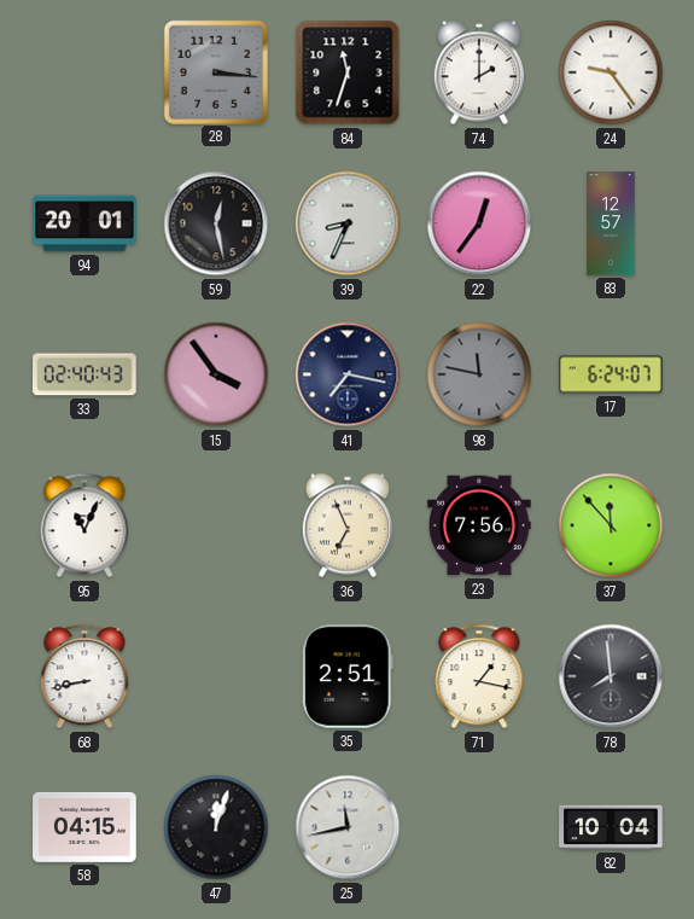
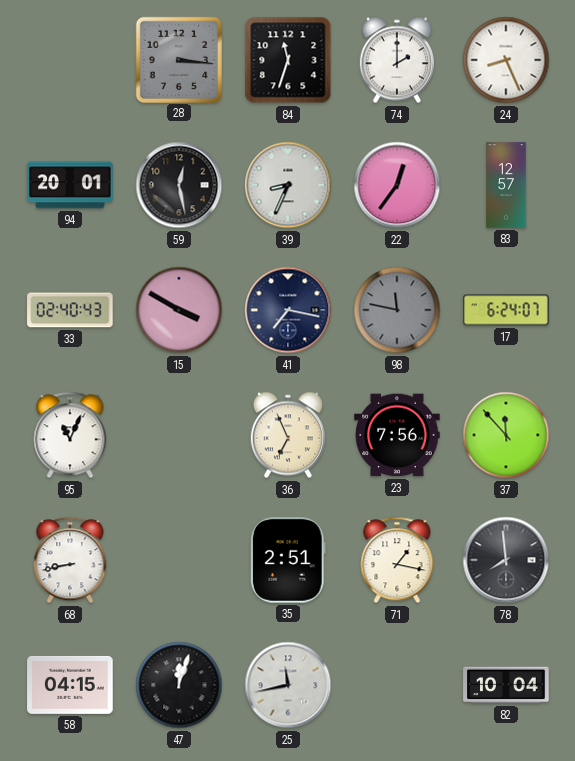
24: 9:24 -> 8:26 (506, 60)
15: 3:54 -> 3:50 (179, 310)
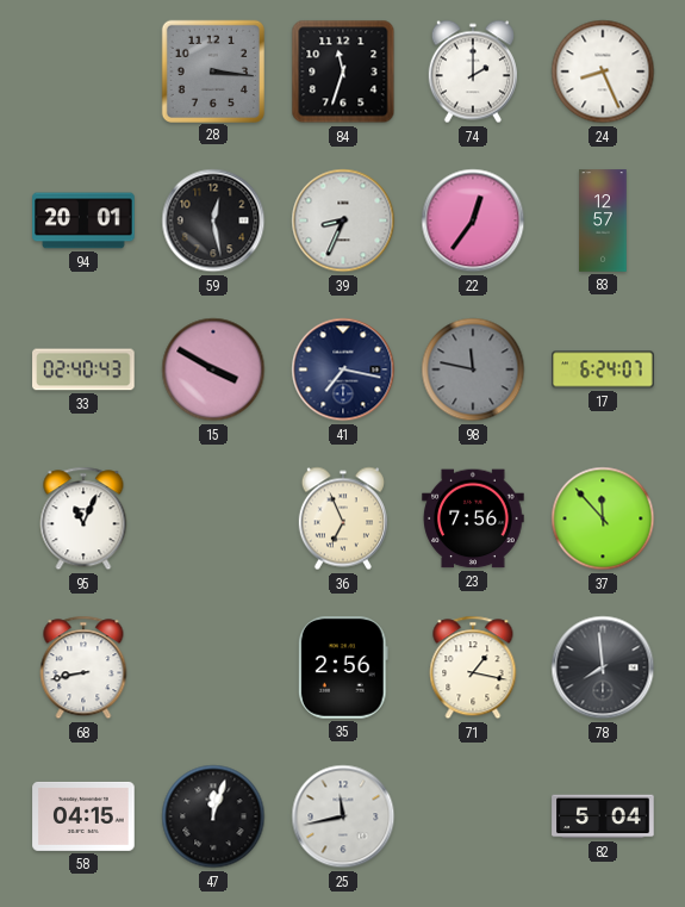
35: 2:51 -> 2:56 (343, 667)
82: 10:04 -> 5:04 (603, 816)
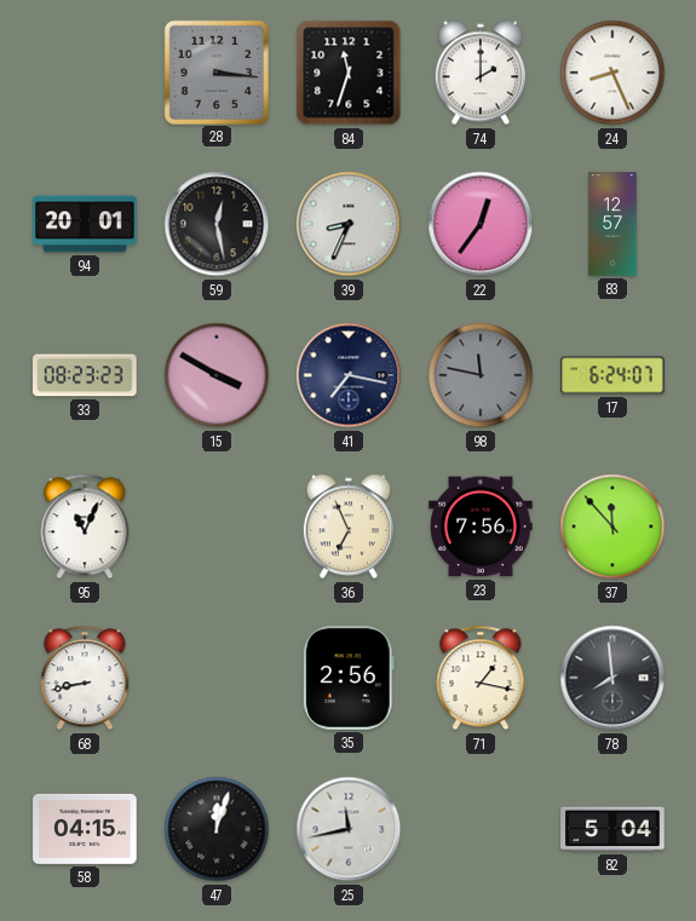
33: 02:40 -> 08:23 (85, 375)
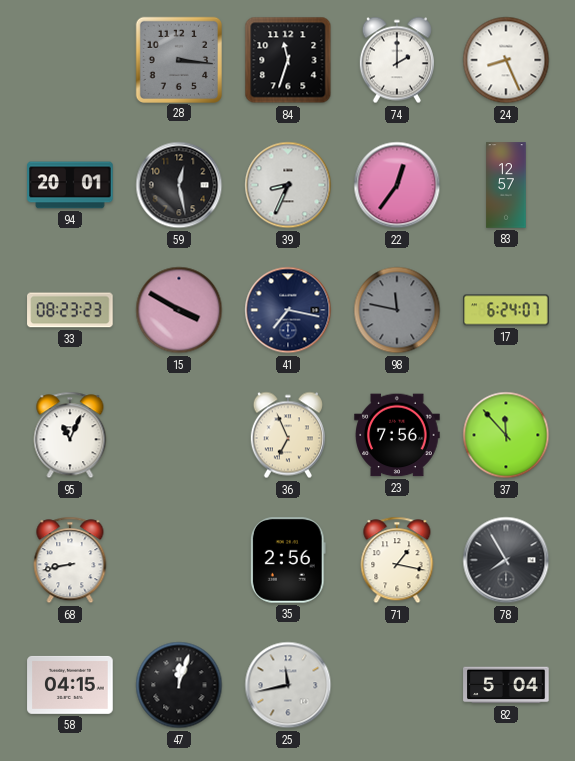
78: 7:59 -> 7:55 (506, 560)
